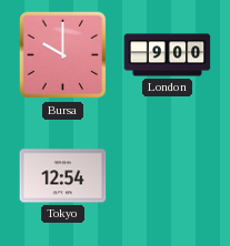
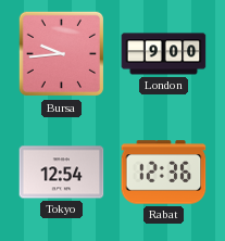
Bursa: 10:00 -> 9:44 (62, 54)
Rabat: none -> 12:36 (164, 173)
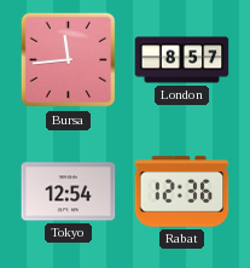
Bursa: 9:44 -> 11:44 (69, 60)
London: 9:00 -> 8:57 (182, 60)
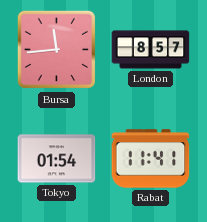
Tokyo: 12:54 -> 01:54 (57, 159)
Rabat: 12:36 -> 11:41 (151, 159)
